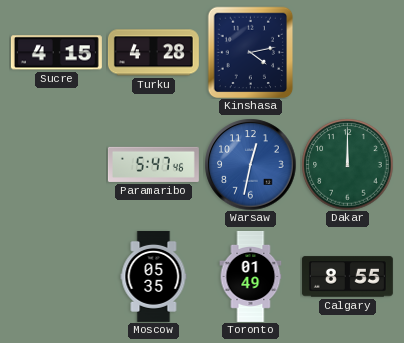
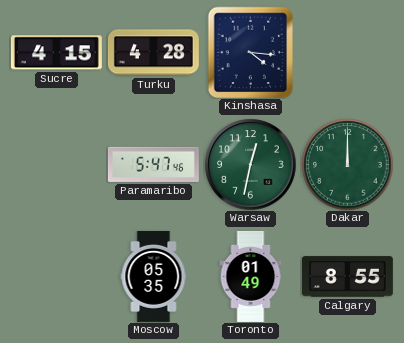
Kinshasa: 4:13 -> 4:16 (251, 52)
Warsaw dial: blue -> green (250, 164)
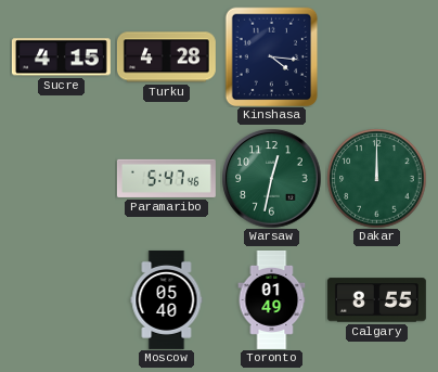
Moscow: 05:35 -> 05:40 (167, 299)
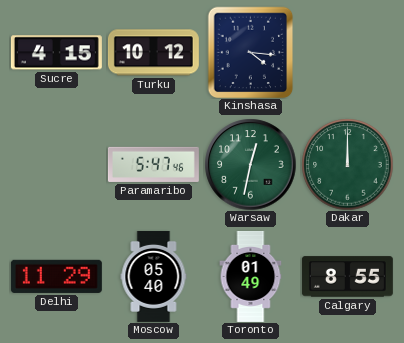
Turku: 4:28 -> 10:12 (153, 53)
Delhi: none -> 11:29 (56, 276)
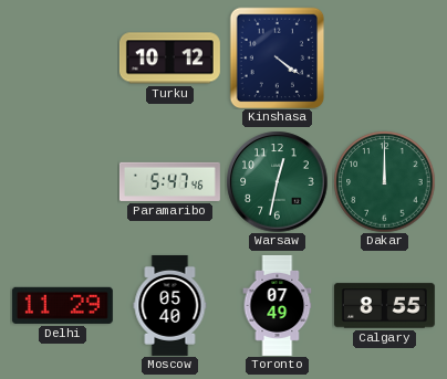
Sucre: 4:15 -> none (56, 53)
Kinshasa: 4:16 -> 4:21 (278, 57)
Toronto: 01:49 -> 07:49 (278, 305)
